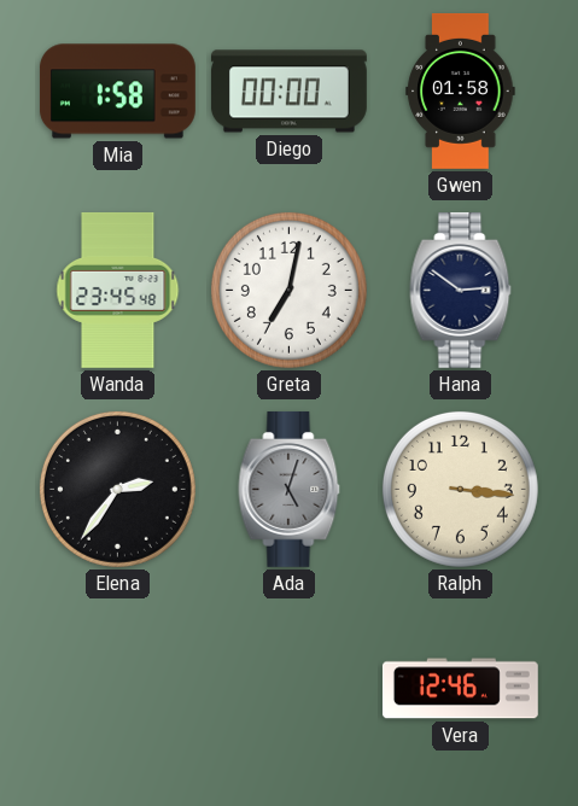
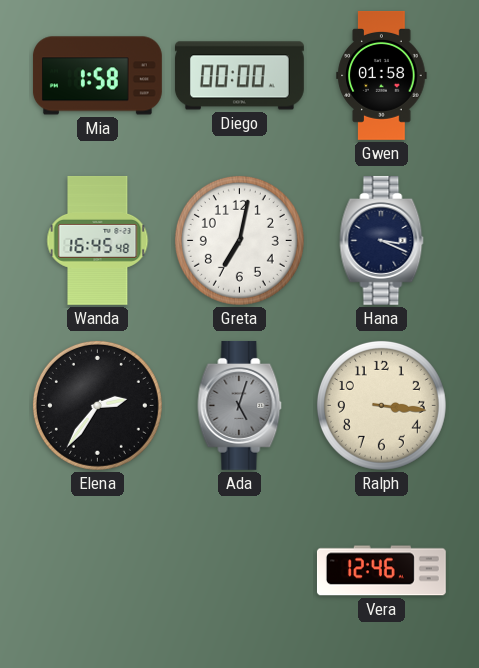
Wanda: 23:45 -> 16:45 (98, 240)
Hana: 2:51 -> 3:19 (382, 240)
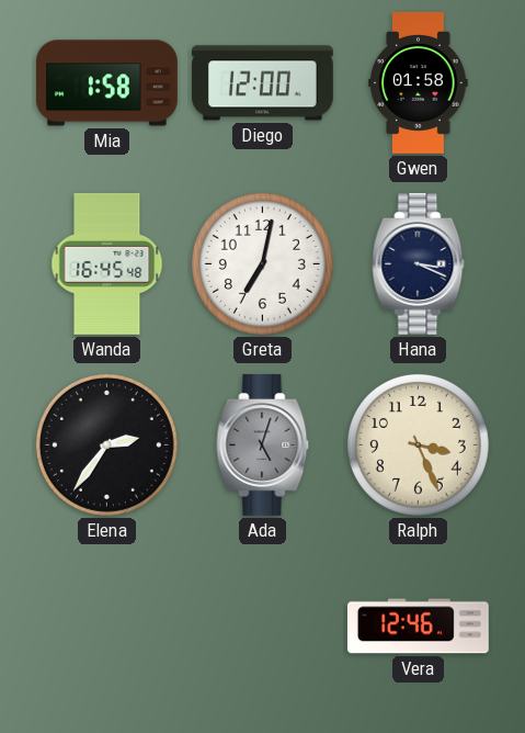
Diego: 00:00 -> 12:00 (262, 83)
Ralph: 3:16 -> 3:26 (418, 444)
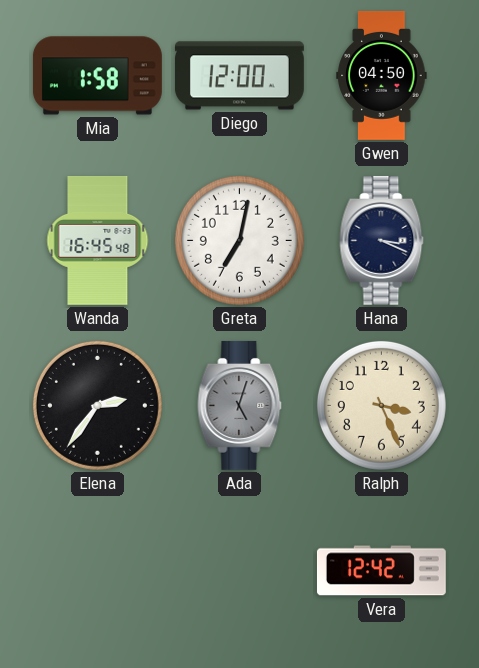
Gwen: 01:58 -> 04:50 (382, 75)
Vera: 12:46 -> 12:42 (381, 571)
